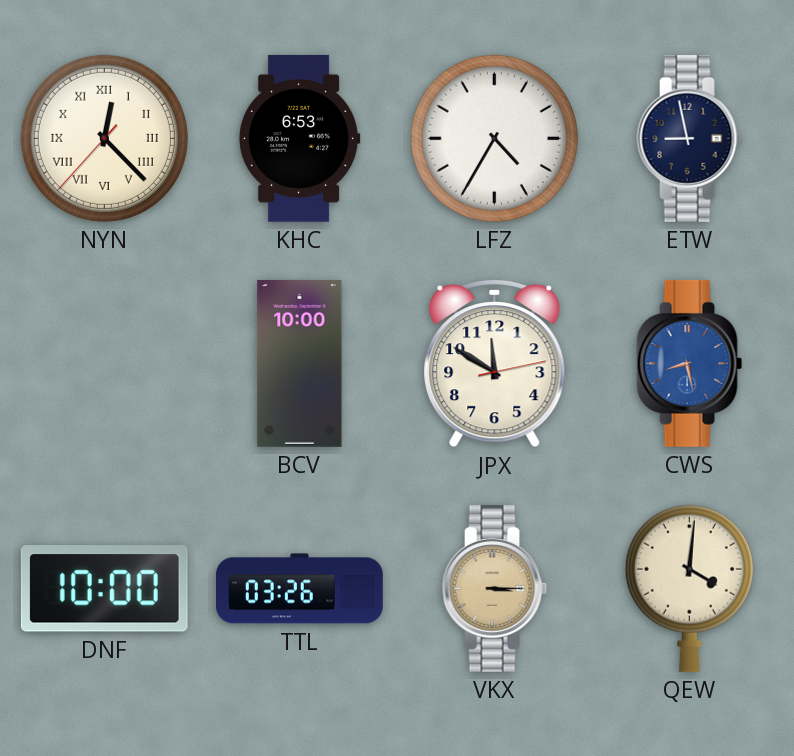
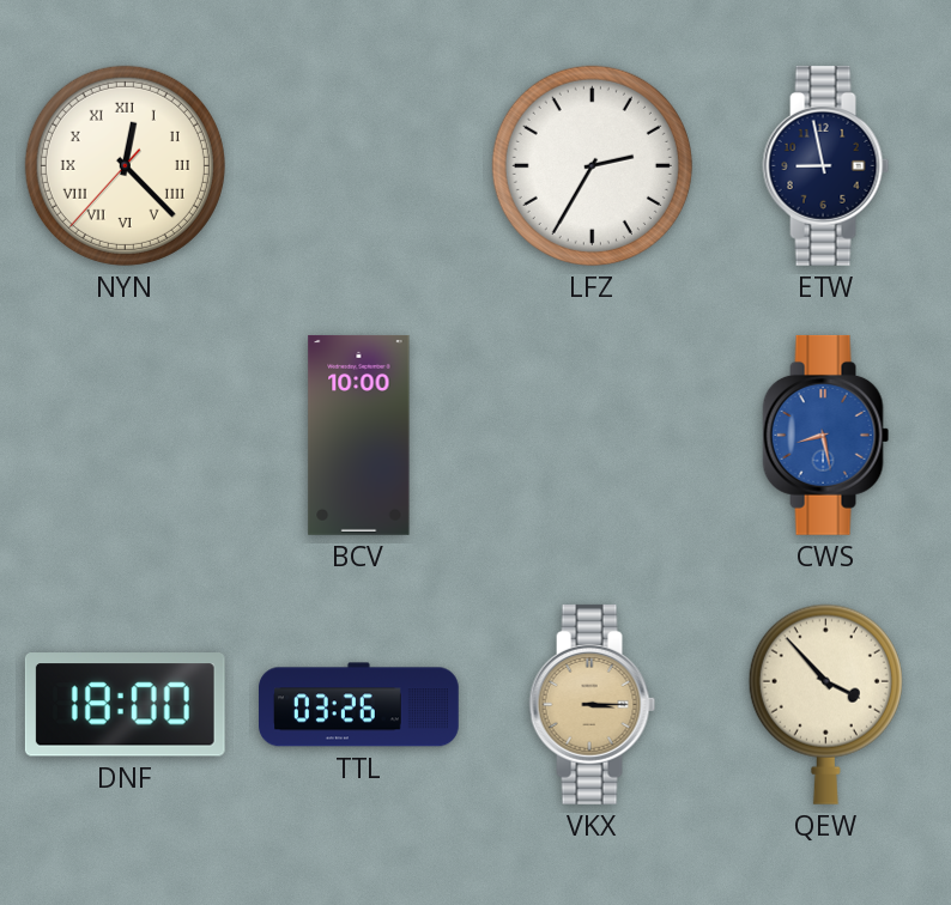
KHC: 6:53 -> none (299, 138)
LFZ: 4:35 -> 2:35 (592, 165)
JPX: 11:50 -> none (495, 364)
DNF: 10:00 -> 18:00 (125, 705)
QEW: 4:01 -> 3:53 (825, 704)
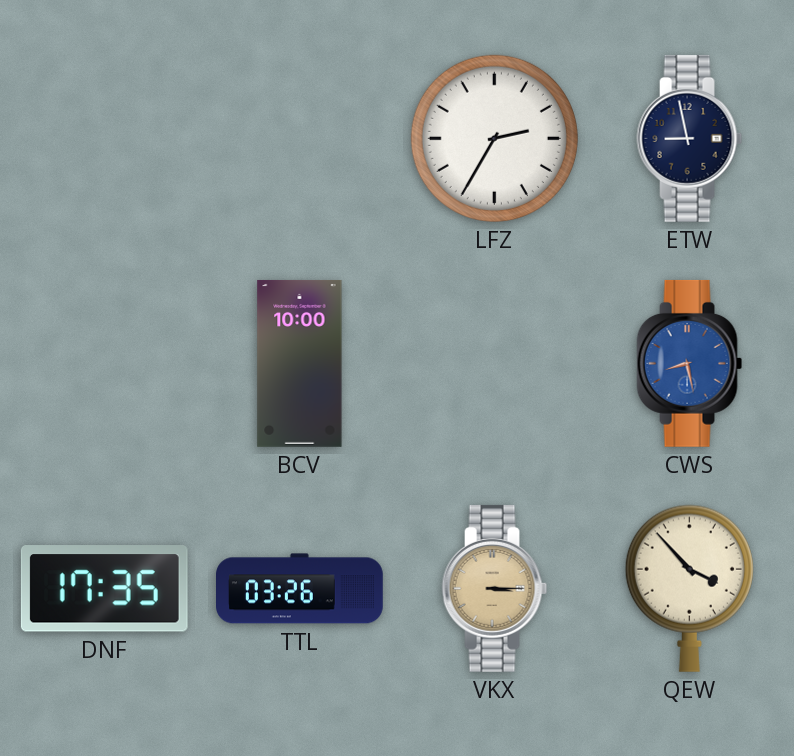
NYN: 12:22 -> none (125, 165)
DNF: 18:00 -> 17:35 (104, 589)
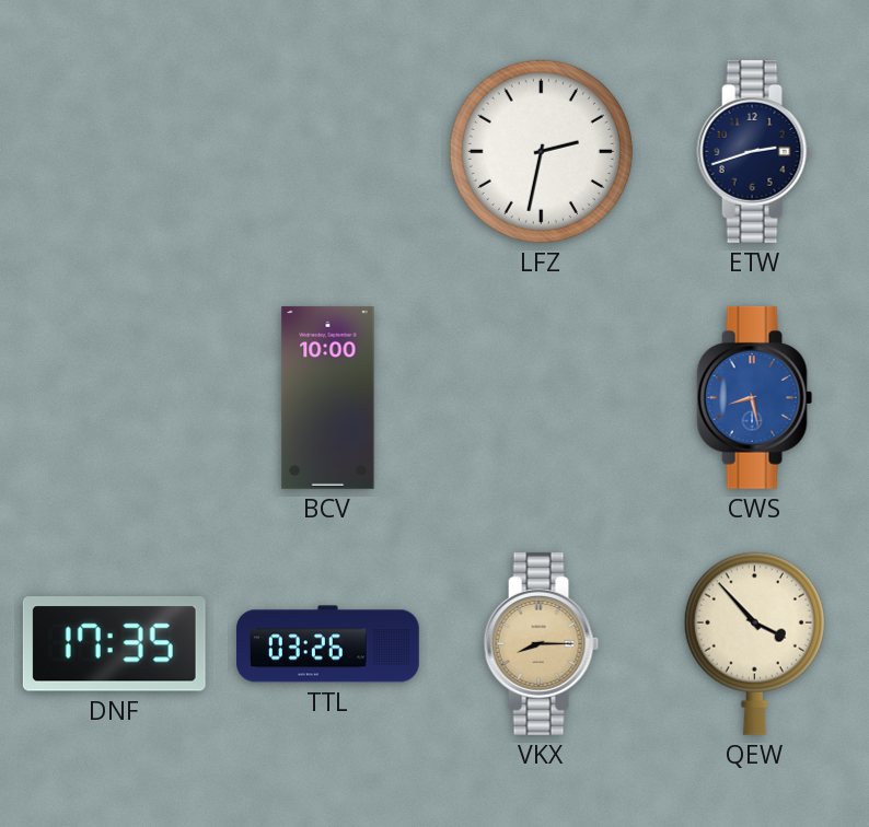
LFZ: 2:35 -> 2:32 (541, 151)
ETW: 8:58 -> 2:42 (755, 151)
VKX: 3:15 -> 8:15 (542, 643)
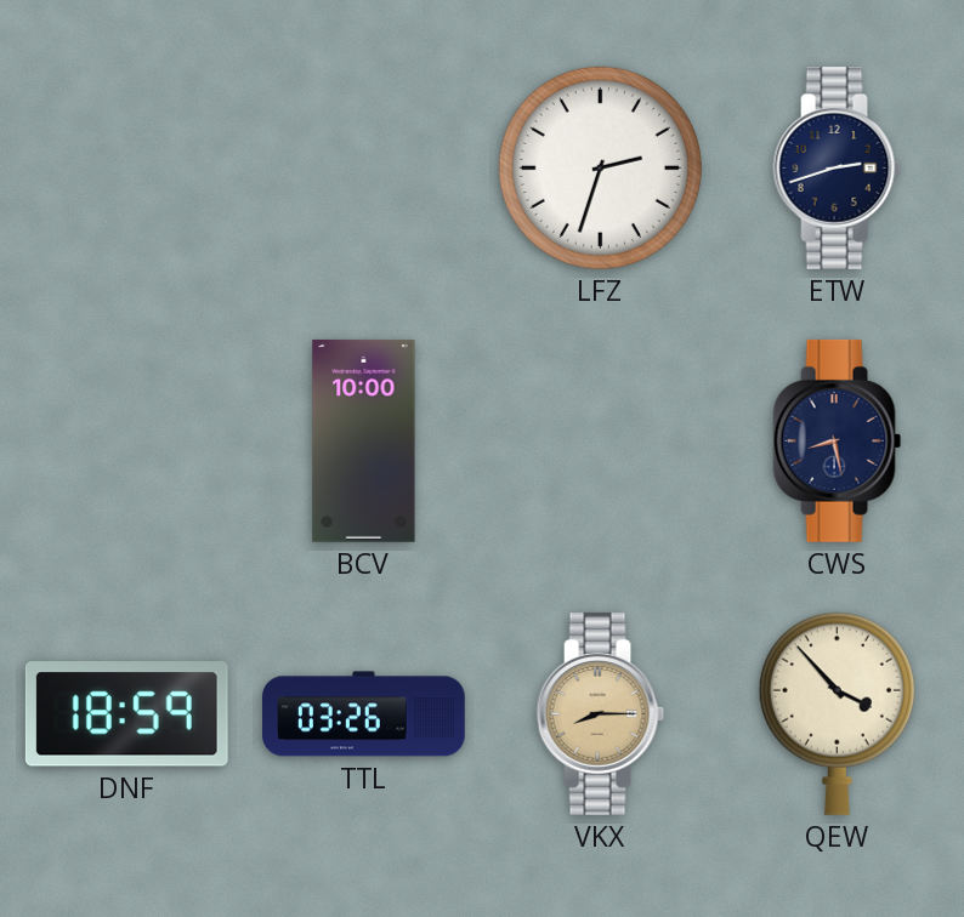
LFZ: 2:32 -> 2:33 (600, 167)
CWS dial: blue -> navy (838, 440)
DNF: 17:35 -> 18:59 (126, 714)
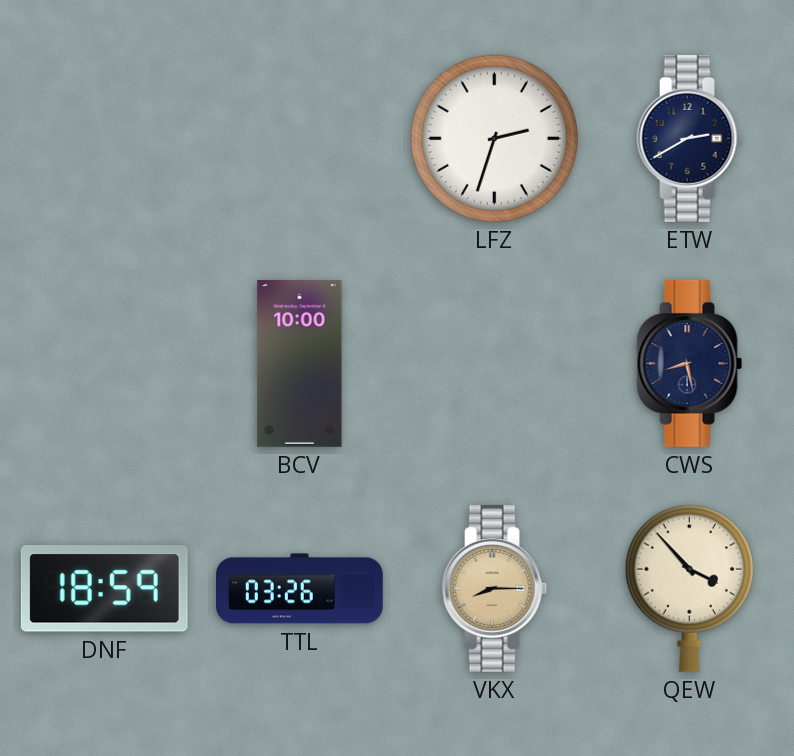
ETW: 2:42 -> 2:40 (690, 138)
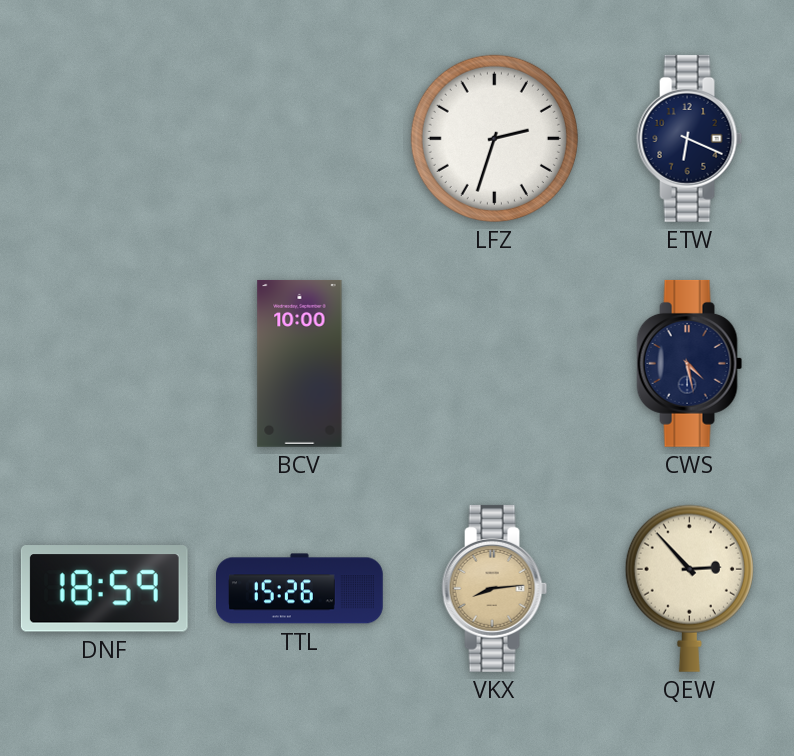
ETW: 2:40 -> 6:19 (690, 138)
CWS: 8:28 -> 4:28 (690, 363)
TTL: 03:26 -> 15:26 (300, 589)
VKX: 8:15 -> 8:14 (495, 588)
QEW: 3:53 -> 2:53 (689, 588)
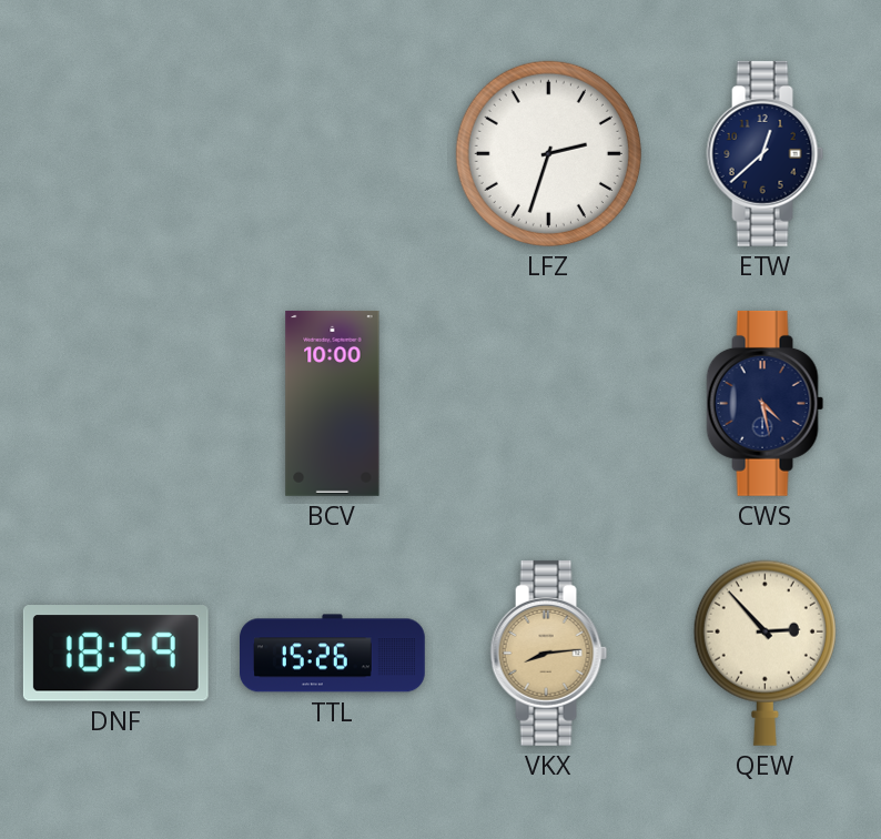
ETW: 6:19 -> 12:38 (766, 153)
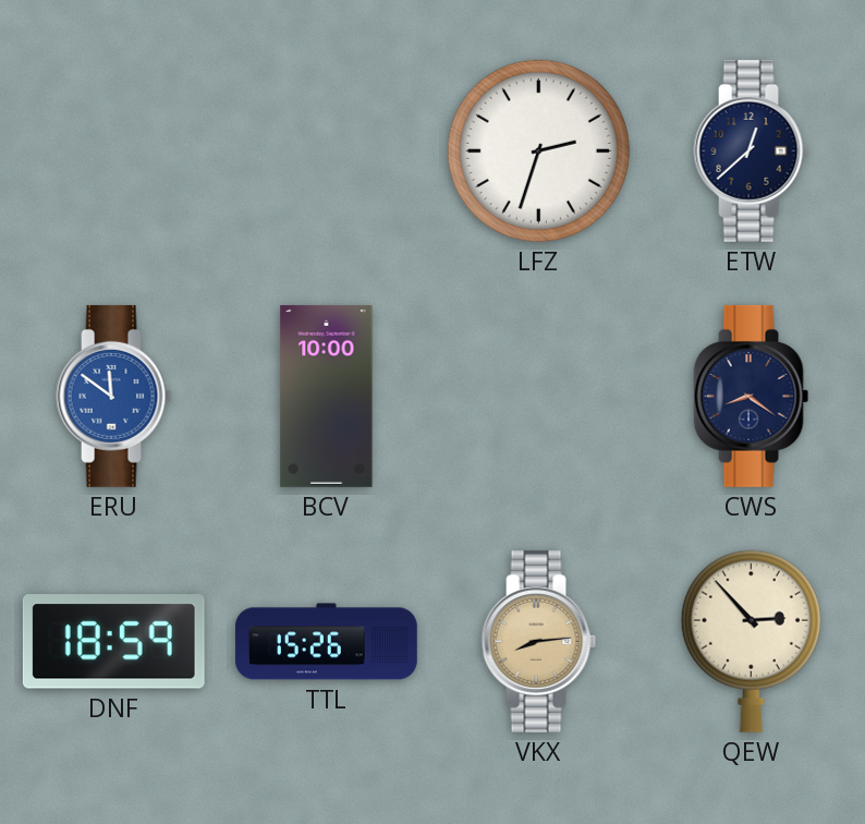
ERU: none -> 11:51 (114, 396)
CWS: 4:28 -> 8:21 (752, 396)
